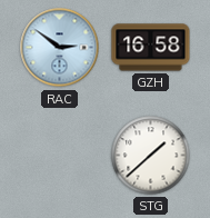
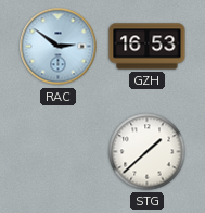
GZH: 16:58 -> 16:53 (148, 47)
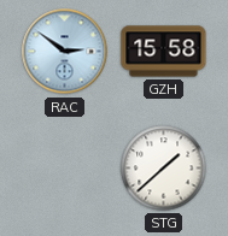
GZH: 16:53 -> 15:58 (164, 52)
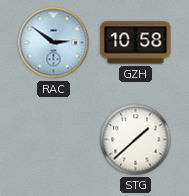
GZH: 15:58 -> 10:58 (136, 43)
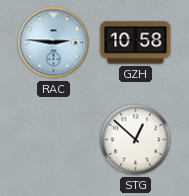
RAC: 2:51 -> 2:46 (54, 43)
STG: 1:38 -> 12:52 (136, 140)
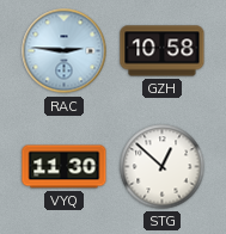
VYQ: none -> 11:30 (65, 167)
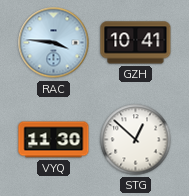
RAC: 2:46 -> 3:46 (54, 43)
GZH: 10:58 -> 10:41 (136, 43)
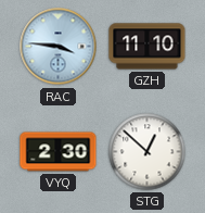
GZH: 10:41 -> 11:10 (148, 47)
VYQ: 11:30 -> 2:30 (59, 152)
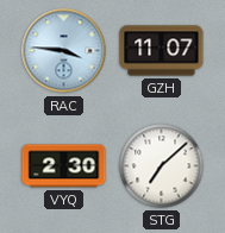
GZH: 11:10 -> 11:07 (162, 51)
STG: 12:52 -> 7:08 (162, 166)
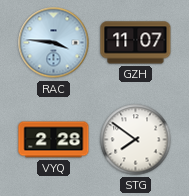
VYQ: 2:30 -> 2:28 (54, 140)
STG: 7:08 -> 7:51 (136, 140)
